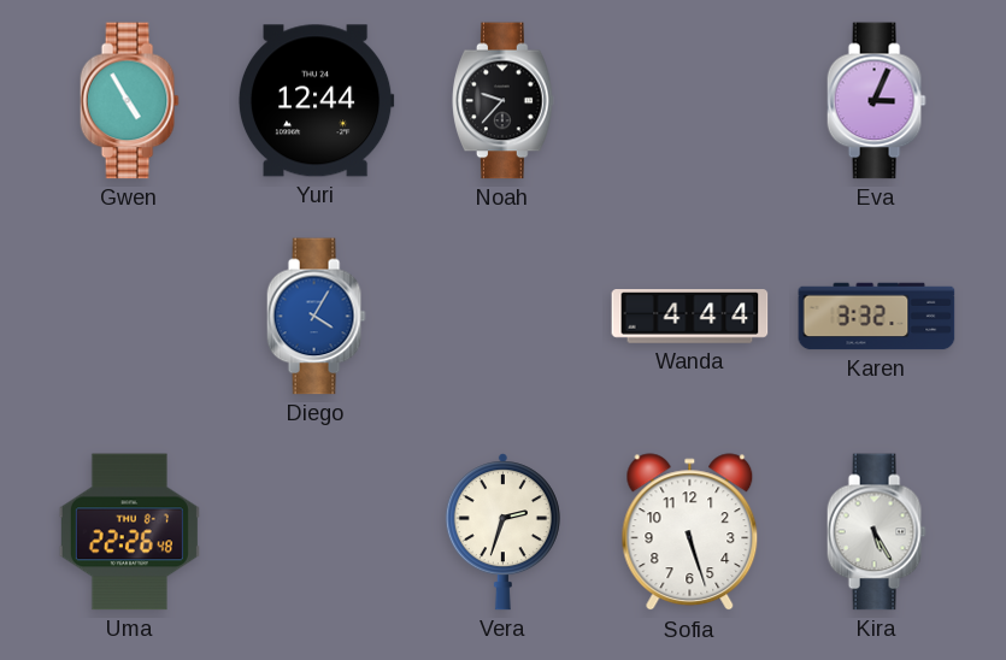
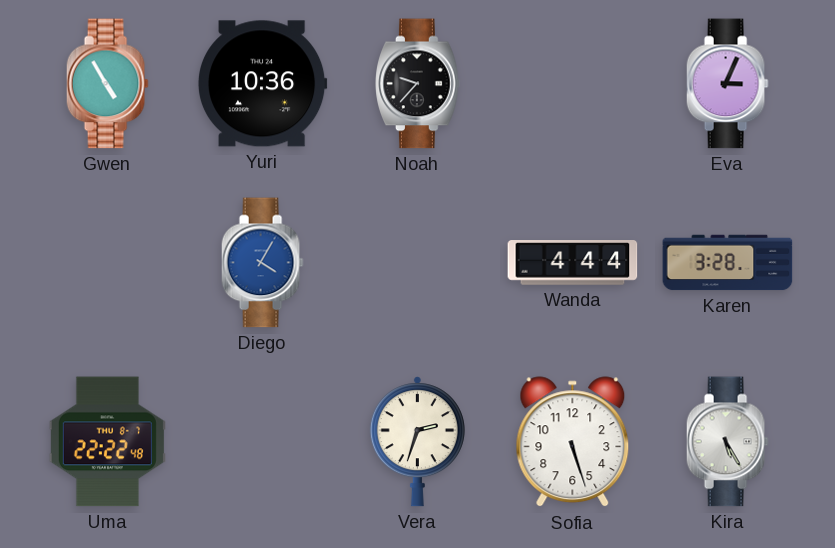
Yuri: 12:44 -> 10:36 (262, 84)
Karen: 3:32 -> 3:28 (728, 263)
Uma: 22:26 -> 22:22 (107, 442)
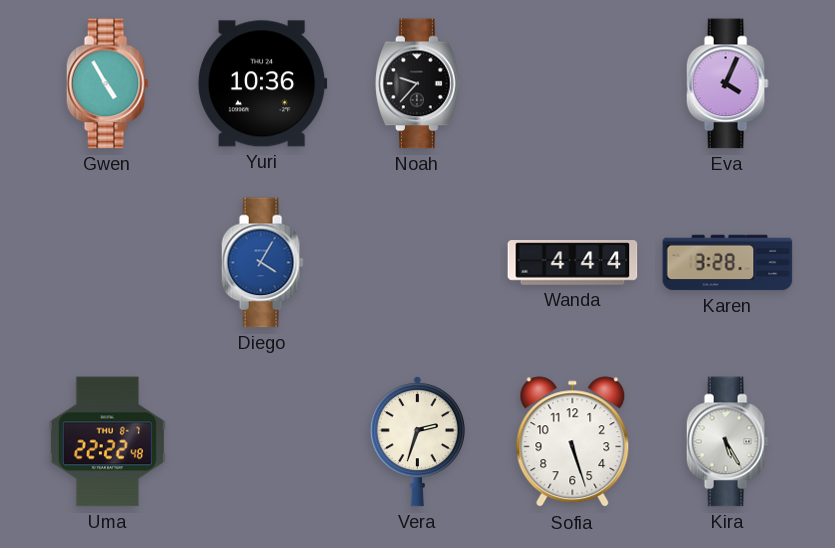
Eva: 3:04 -> 4:04 (727, 84)
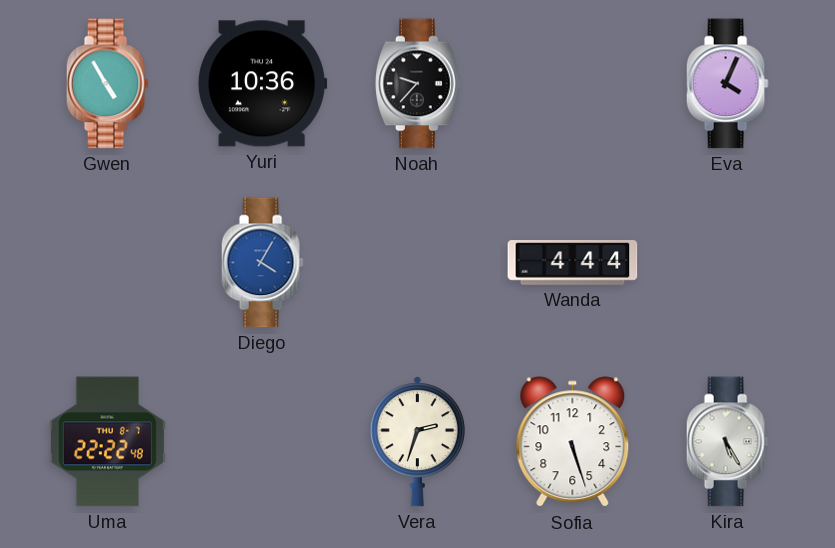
Karen: 3:28 -> none (728, 263)
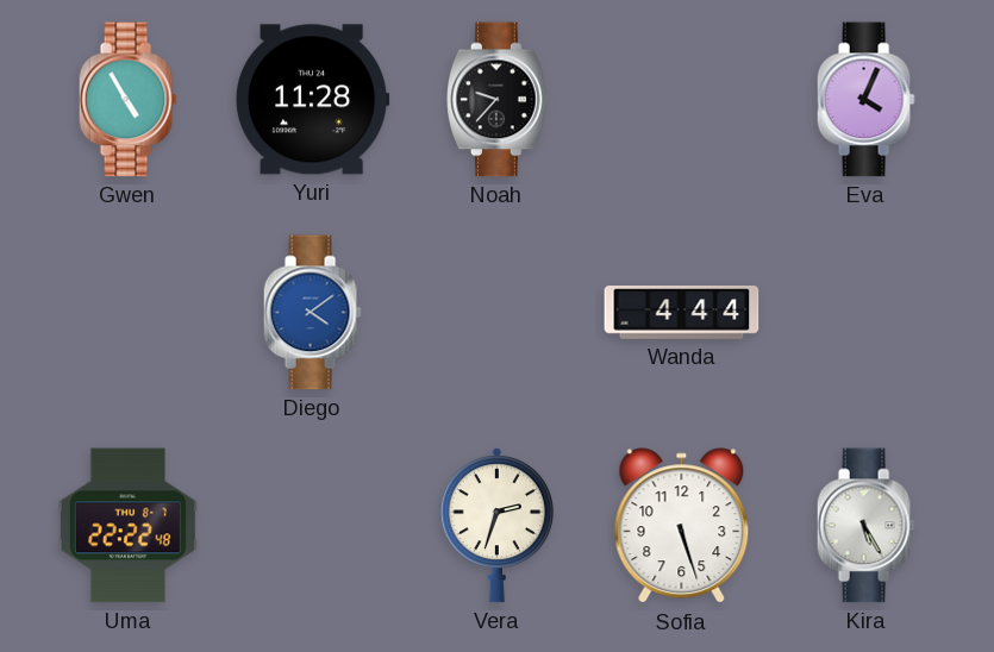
Yuri: 10:36 -> 11:28 (312, 100)
Diego: 4:05 -> 4:09 (312, 313)
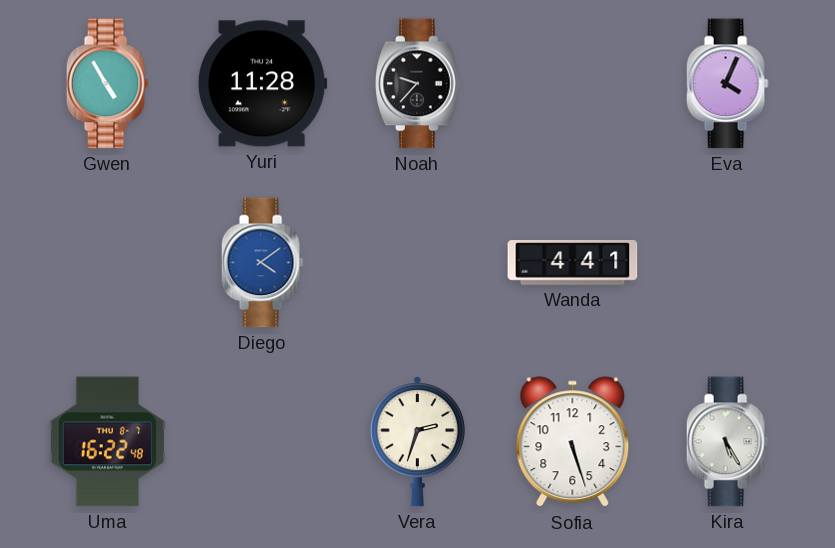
Wanda: 4:44 -> 4:41 (573, 263)
Uma: 22:22 -> 16:22 (107, 442)
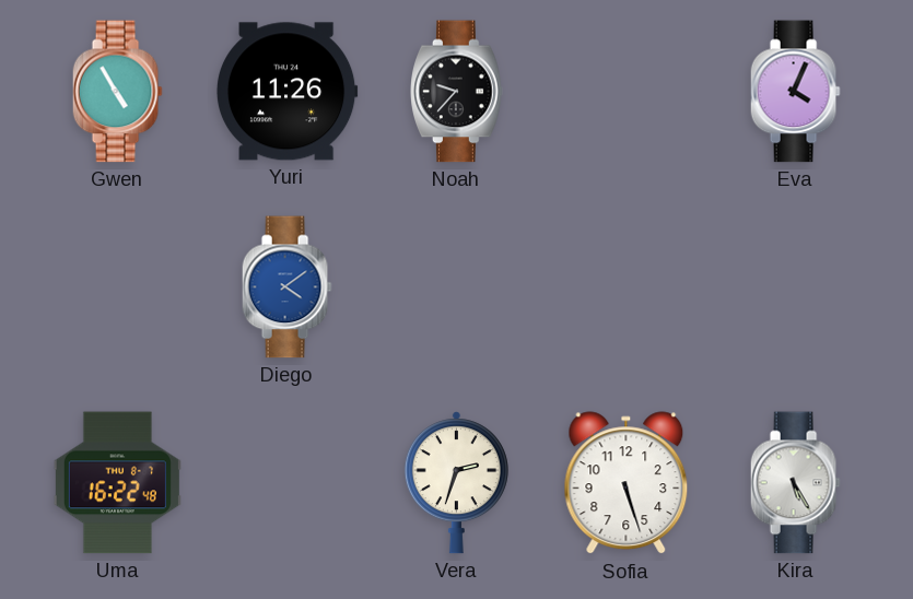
Yuri: 11:28 -> 11:26 (286, 92)
Wanda: 4:41 -> none (573, 263)
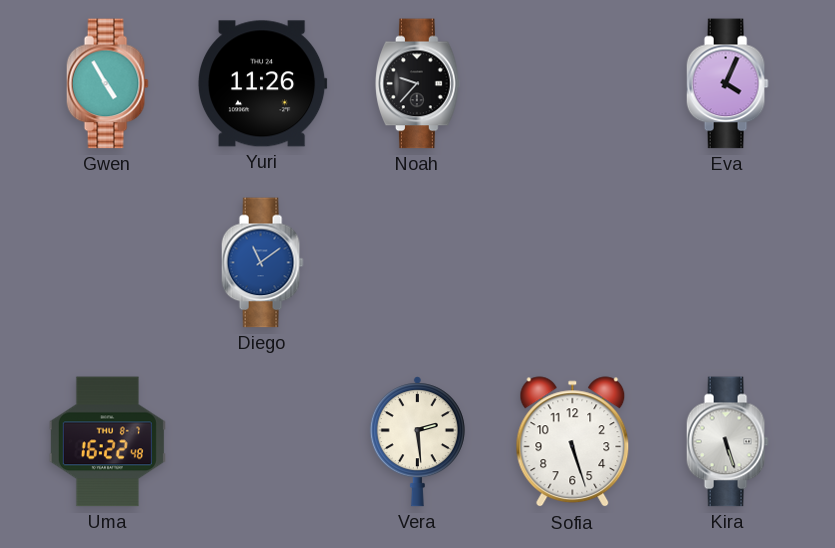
Diego: 4:09 -> 11:09 (262, 263)
Vera: 2:33 -> 2:29 (417, 442)
Kira: 5:25 -> 5:27 (727, 442)
